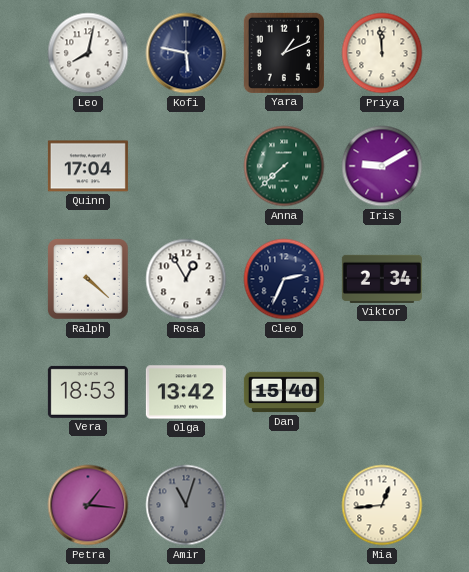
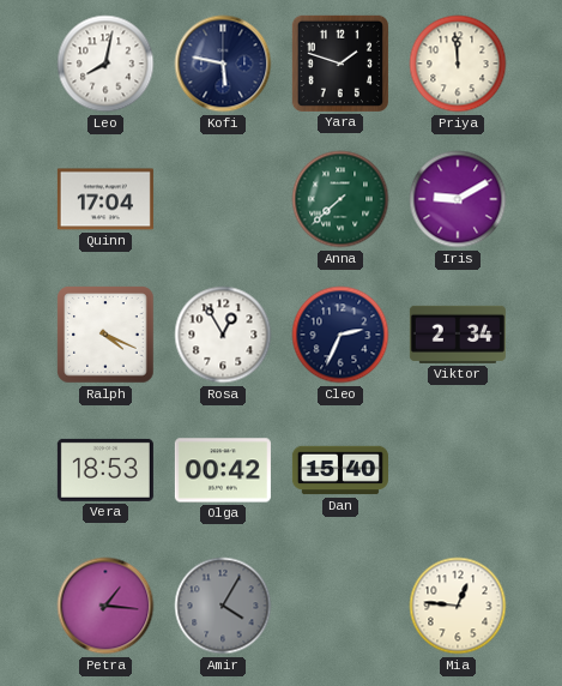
Yara: 1:11 -> 1:48 (340, 64)
Ralph: 4:22 -> 4:19 (105, 335)
Olga: 13:42 -> 00:42 (223, 470)
Amir: 11:03 -> 4:05 (223, 606)
Mia: 12:44 -> 12:46 (458, 606)
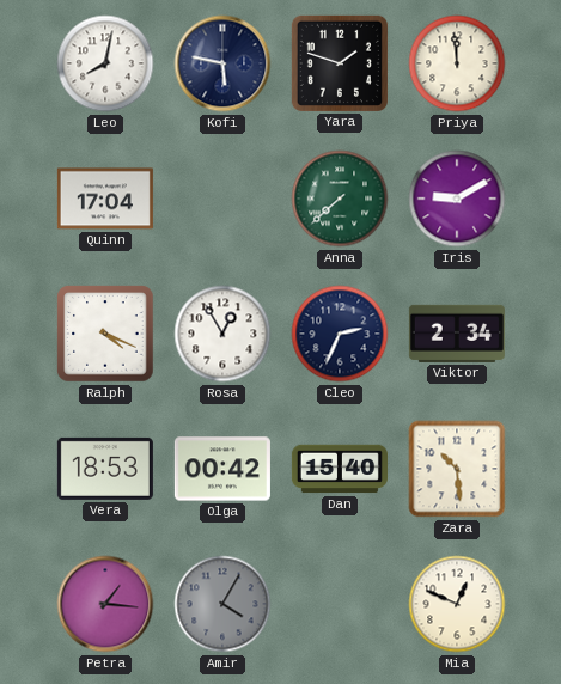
Zara: none -> 10:29 (457, 469)
Mia: 12:46 -> 12:49 (457, 604)
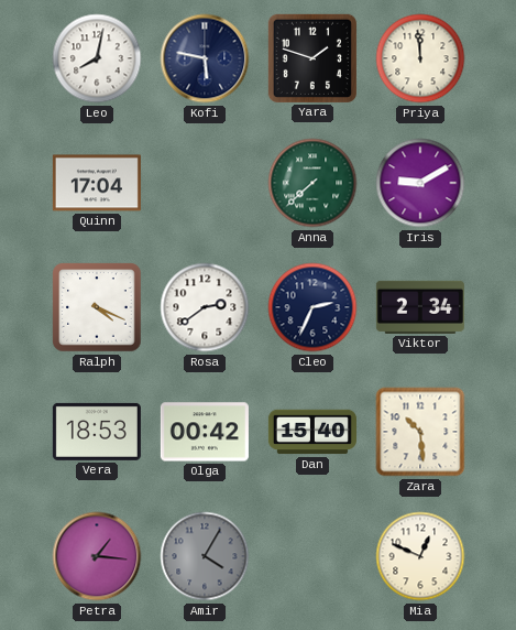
Rosa: 12:55 -> 2:39 (205, 307)
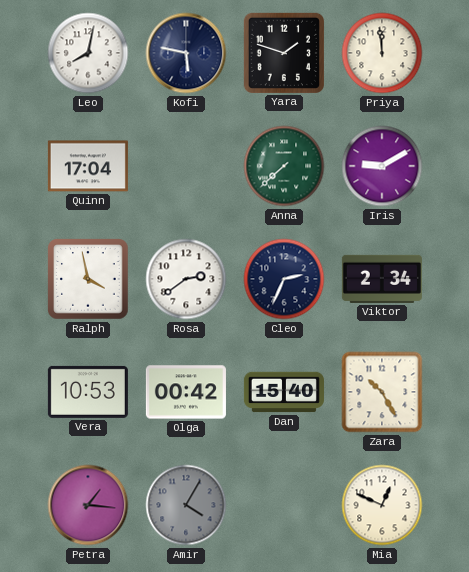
Ralph: 4:19 -> 3:58 (88, 279)
Vera: 18:53 -> 10:53 (88, 392)
Zara: 10:29 -> 10:25 (382, 392)
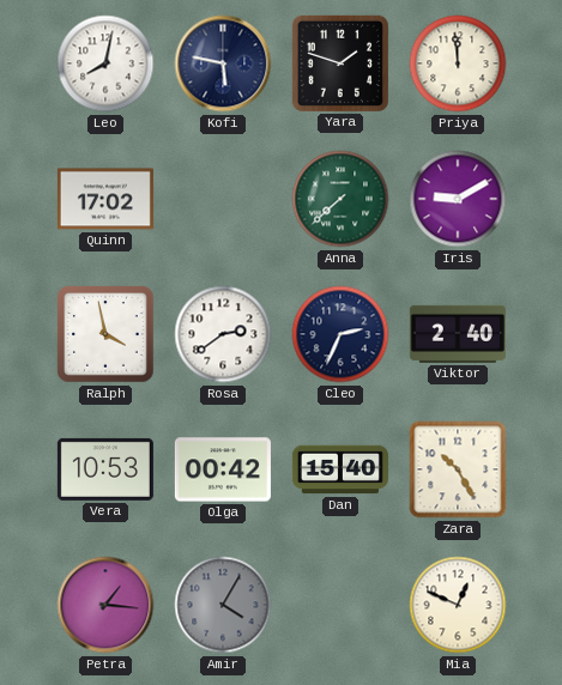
Quinn: 17:04 -> 17:02 (105, 199)
Viktor: 2:34 -> 2:40 (458, 334)
